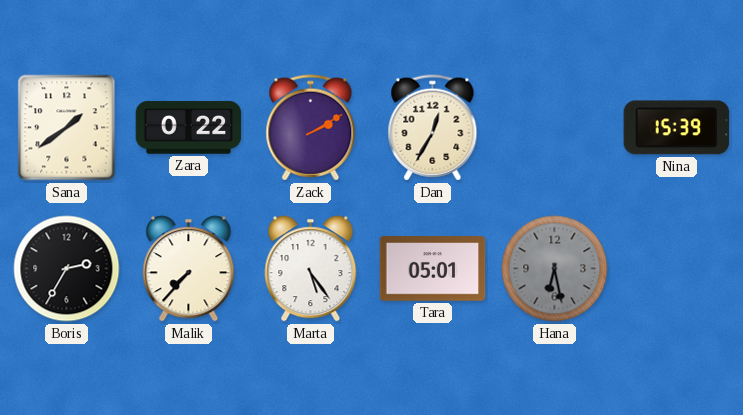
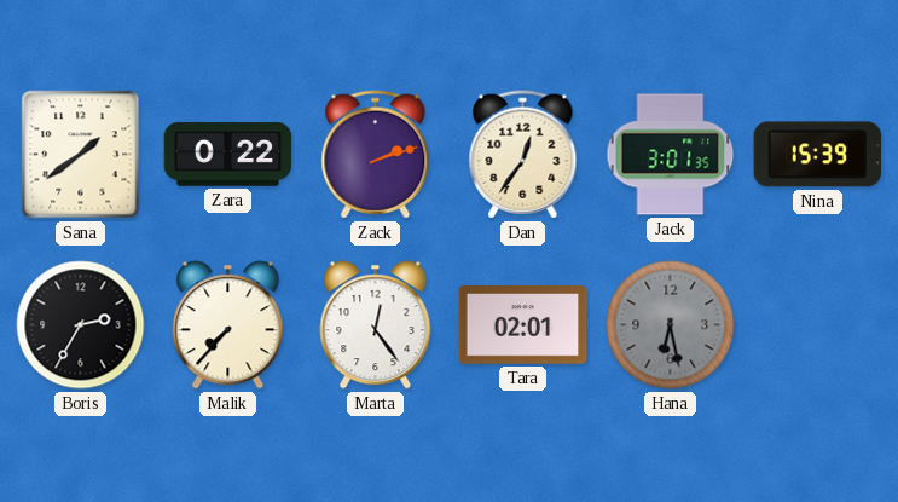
Zack: 2:10 -> 2:12 (376, 155)
Dan: 12:35 -> 12:36 (523, 155)
Jack: none -> 3:01 (671, 155)
Marta: 5:24 -> 12:24 (376, 325)
Tara: 05:01 -> 02:01 (523, 325)
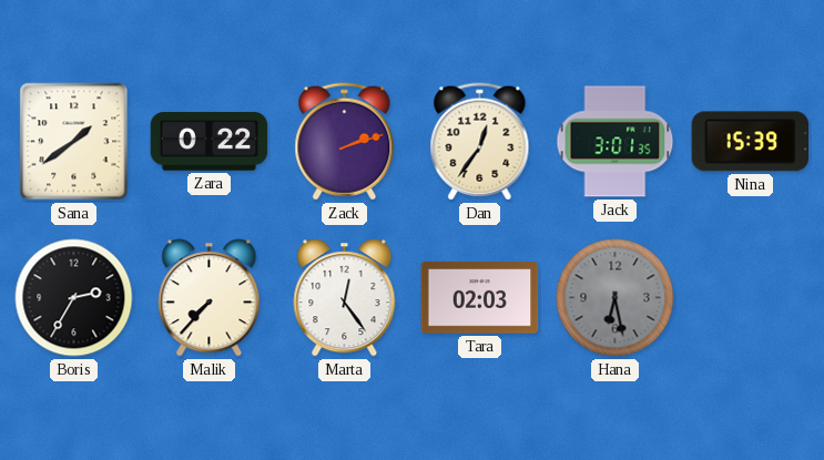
Tara: 02:01 -> 02:03 (480, 298)
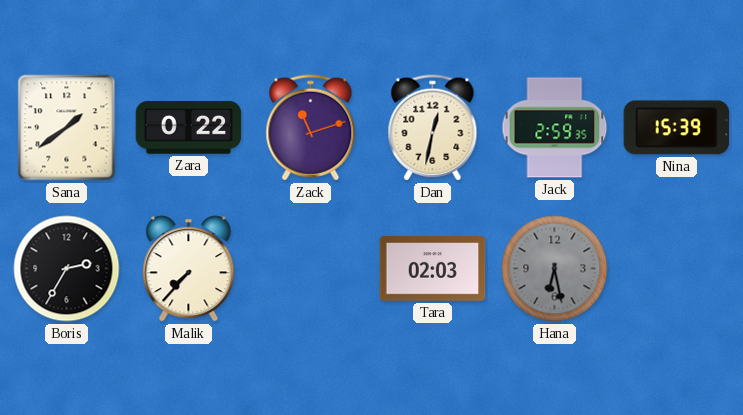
Zack: 2:12 -> 11:12 (311, 128)
Dan: 12:36 -> 12:32 (433, 128)
Jack: 3:01 -> 2:59 (555, 128)
Marta: 12:24 -> none (345, 298)
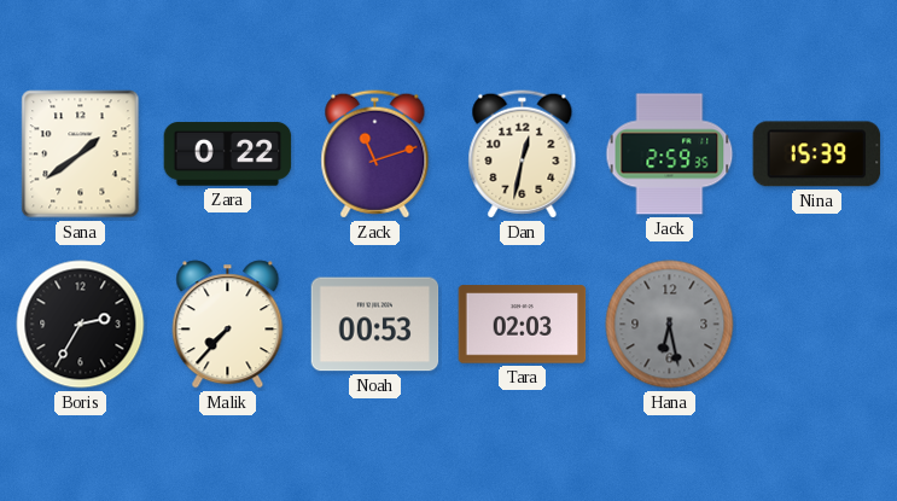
Noah: none -> 00:53 (375, 325)
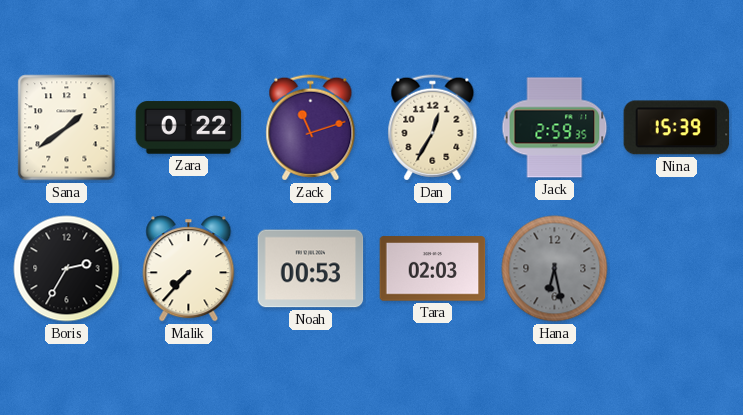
Dan: 12:32 -> 12:35 (433, 128)
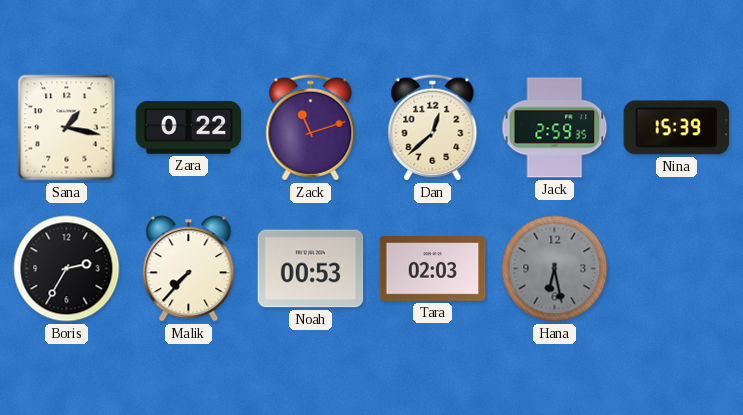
Sana: 1:39 -> 1:17 (67, 128)
Dan: 12:35 -> 12:38 (433, 128)
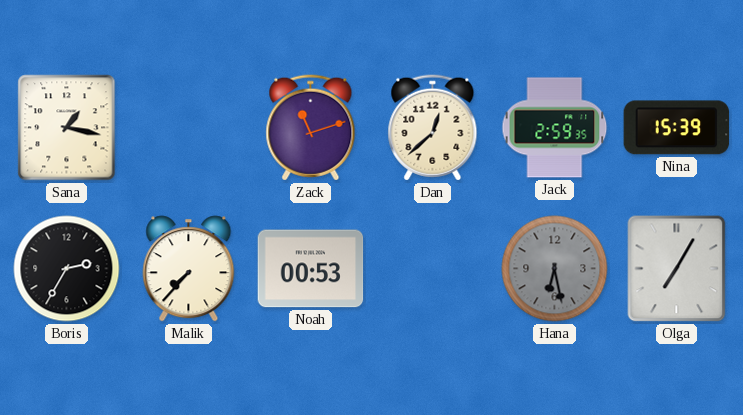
Zara: 0:22 -> none (189, 128)
Tara: 02:03 -> none (433, 269)
Olga: none -> 7:05 (677, 269)
